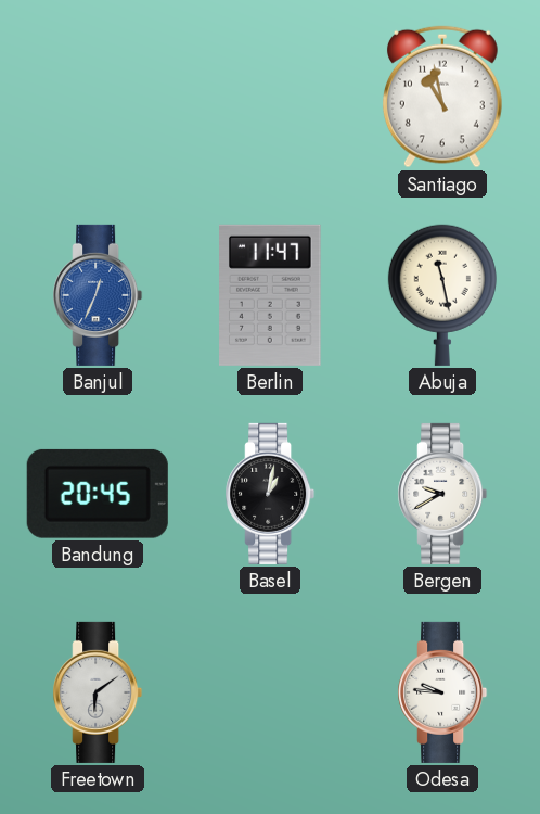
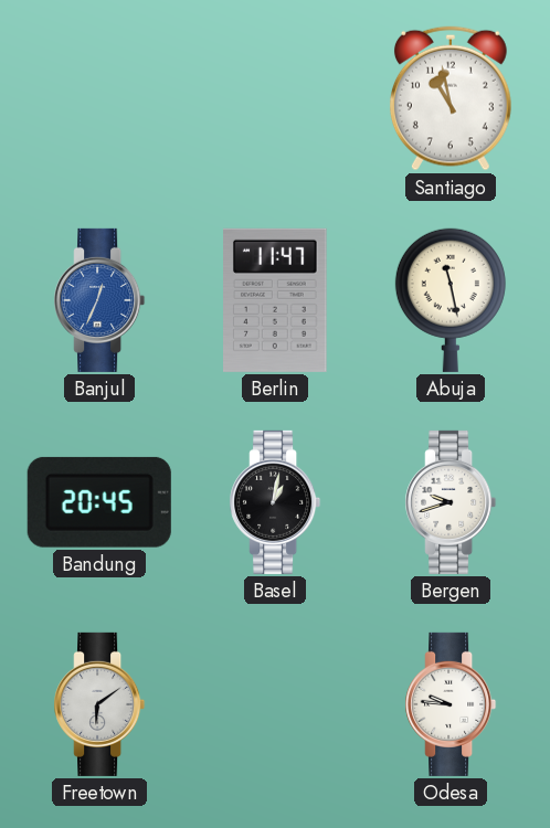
Bergen: 9:40 -> 9:42 (451, 502)
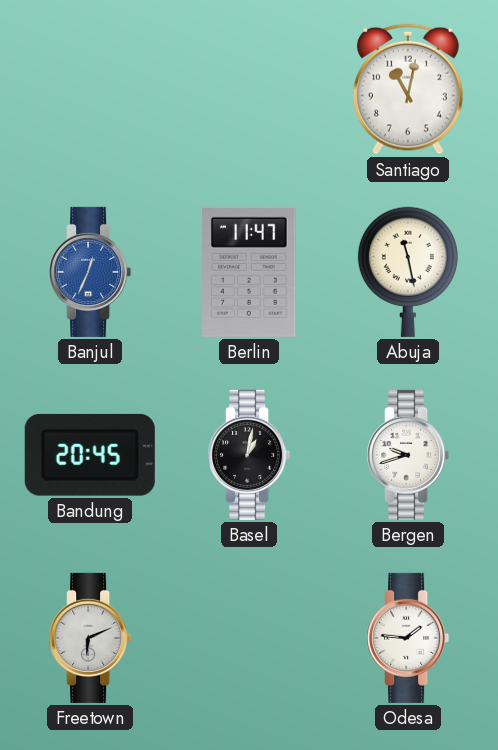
Santiago: 10:58 -> 11:02 (408, 89)
Freetown: 6:09 -> 6:11 (90, 638)
Odesa: 9:46 -> 1:46 (408, 638)
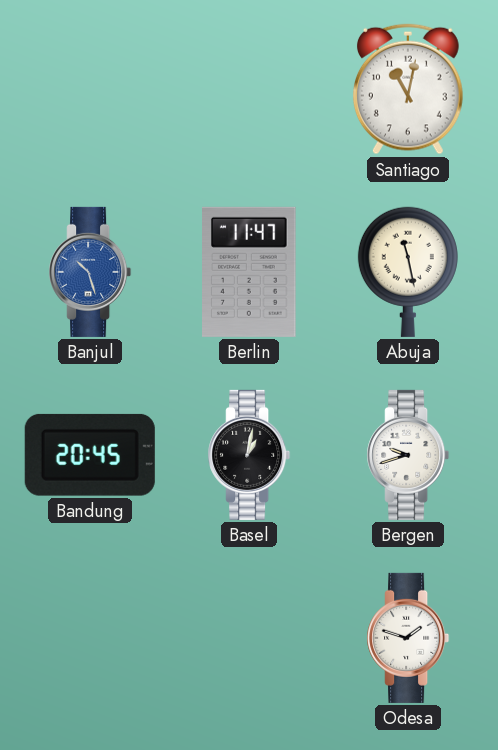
Banjul: 12:34 -> 10:27 (90, 272)
Freetown: 6:11 -> none (90, 638)
Odesa: 1:46 -> 1:48 (408, 638)
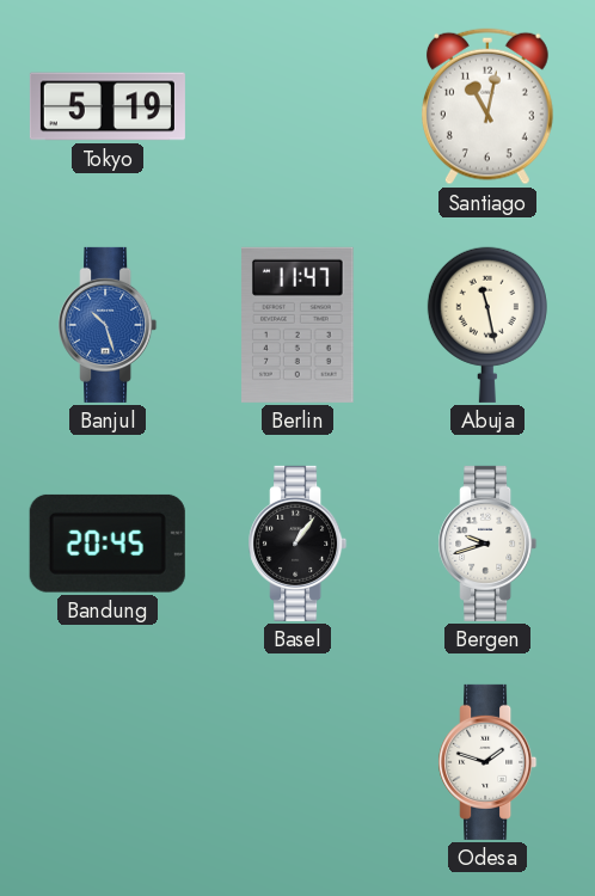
Tokyo: none -> 5:19 (108, 106)
Basel: 1:02 -> 1:06 (297, 544)
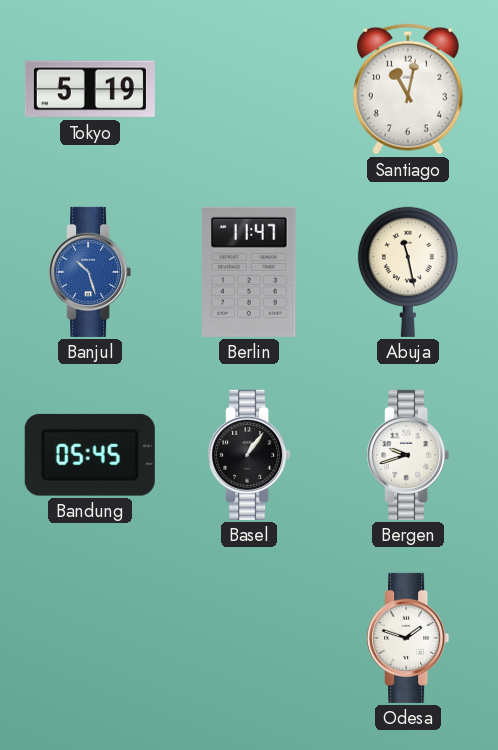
Bandung: 20:45 -> 05:45 (90, 455)
